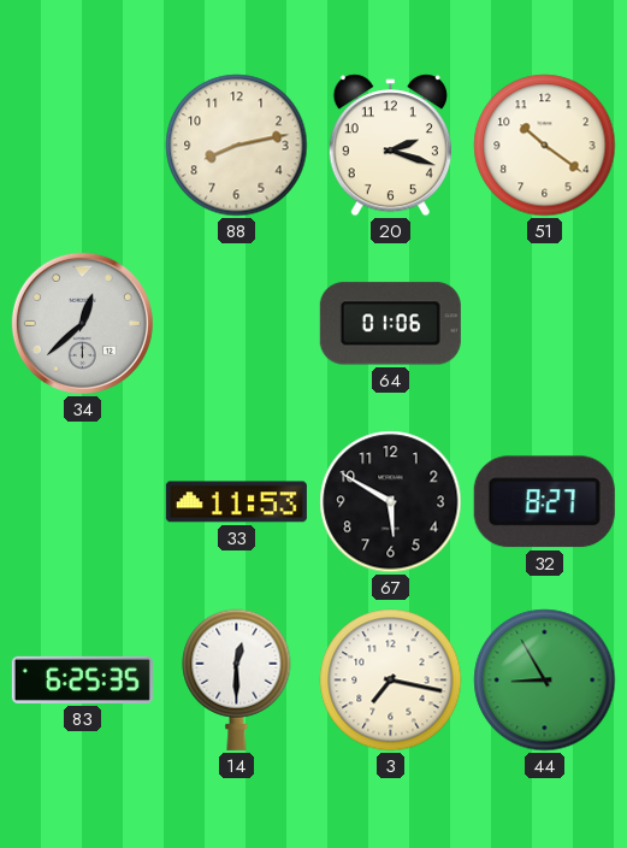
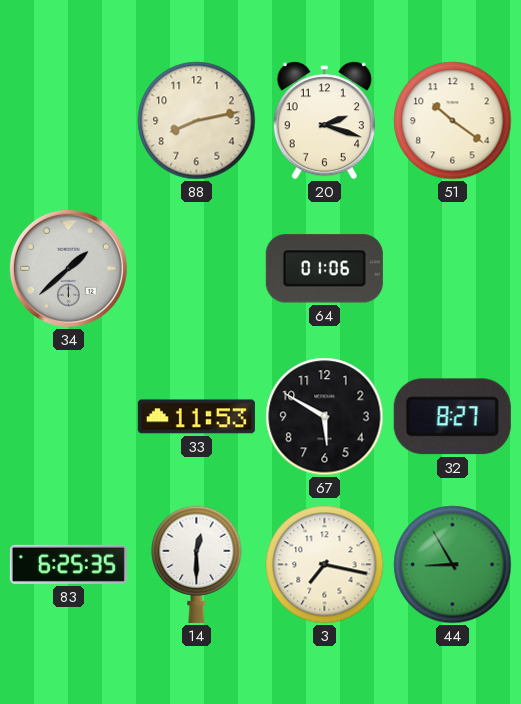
34: 12:38 -> 1:38 (68, 268)
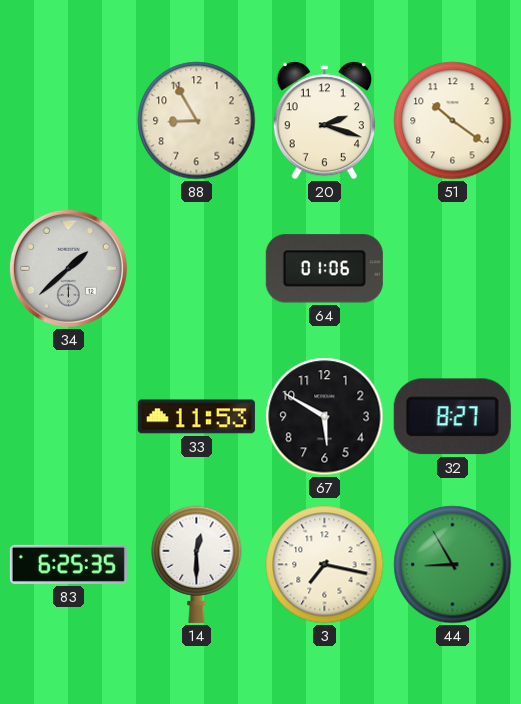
88: 8:13 -> 8:55 (197, 121)
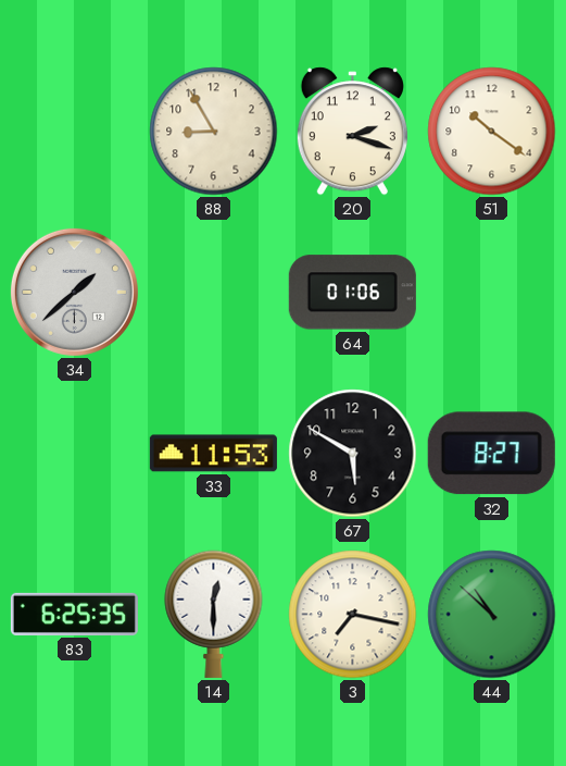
44: 8:55 -> 10:52 (492, 615)
